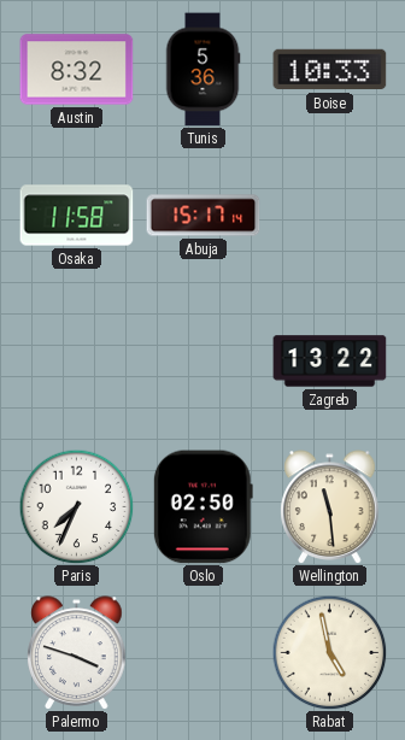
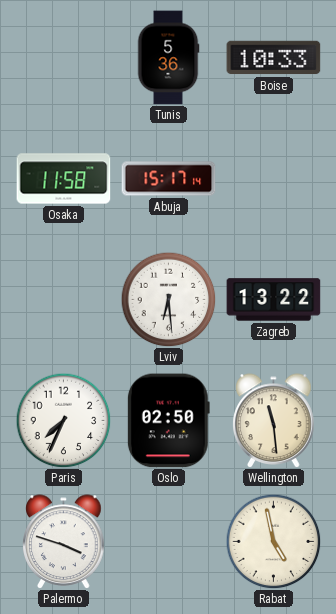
Austin: 8:32 -> none (77, 70)
Lviv: none -> 6:29 (168, 299)
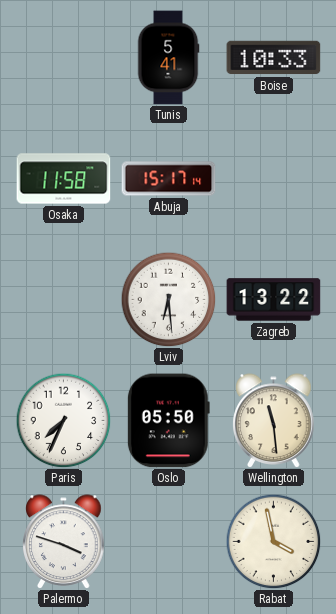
Tunis: 5:36 -> 5:41 (168, 58)
Oslo: 02:50 -> 05:50 (168, 421)
Rabat: 4:58 -> 3:58 (273, 541)
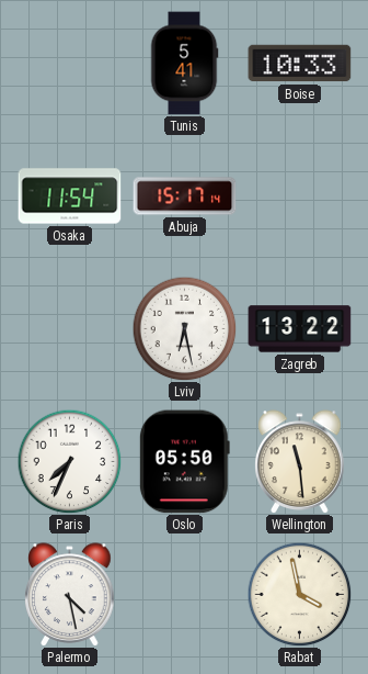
Osaka: 11:58 -> 11:54 (70, 196)
Lviv: 6:29 -> 6:28 (184, 328)
Palermo: 3:48 -> 4:28 (70, 595)
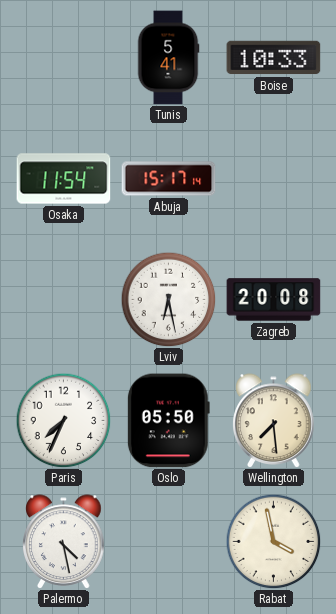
Zagreb: 13:22 -> 20:08 (274, 300)
Wellington: 11:29 -> 7:29 (274, 421)
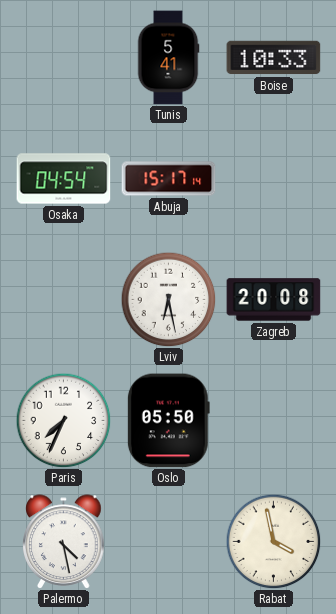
Osaka: 11:54 -> 04:54 (64, 179)
Wellington: 7:29 -> none (274, 421)
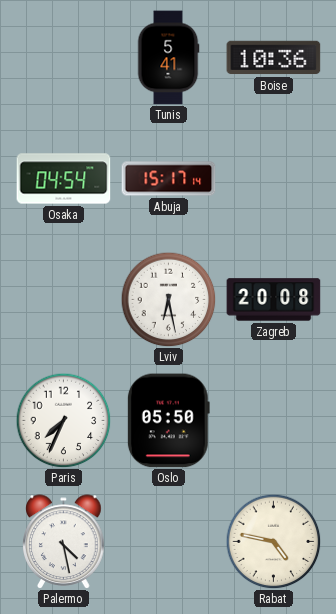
Boise: 10:33 -> 10:36 (274, 58)
Rabat: 3:58 -> 4:47 (273, 541)
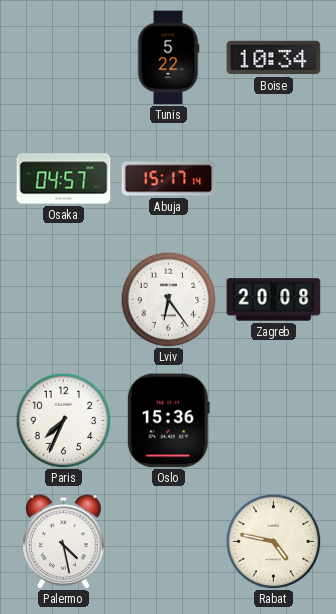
Tunis: 5:41 -> 5:22 (168, 58)
Boise: 10:36 -> 10:34 (274, 58)
Osaka: 04:54 -> 04:57 (64, 179)
Lviv: 6:28 -> 6:24 (168, 299)
Oslo: 05:50 -> 15:36 (168, 421)
